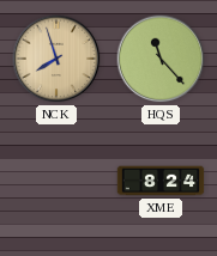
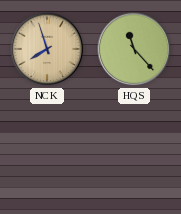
XME: 8:24 -> none (161, 181)
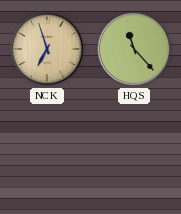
NCK: 7:57 -> 6:57 (47, 49)
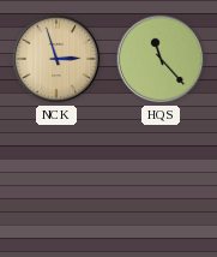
NCK: 6:57 -> 2:57 (56, 59)
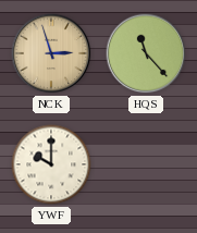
YWF: none -> 10:00 (51, 164)
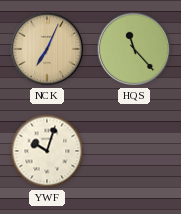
NCK: 2:57 -> 7:04 (47, 49)
YWF: 10:00 -> 10:03 (47, 151)
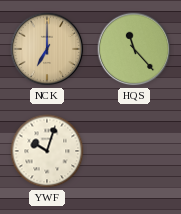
NCK: 7:04 -> 7:00 (47, 49)
